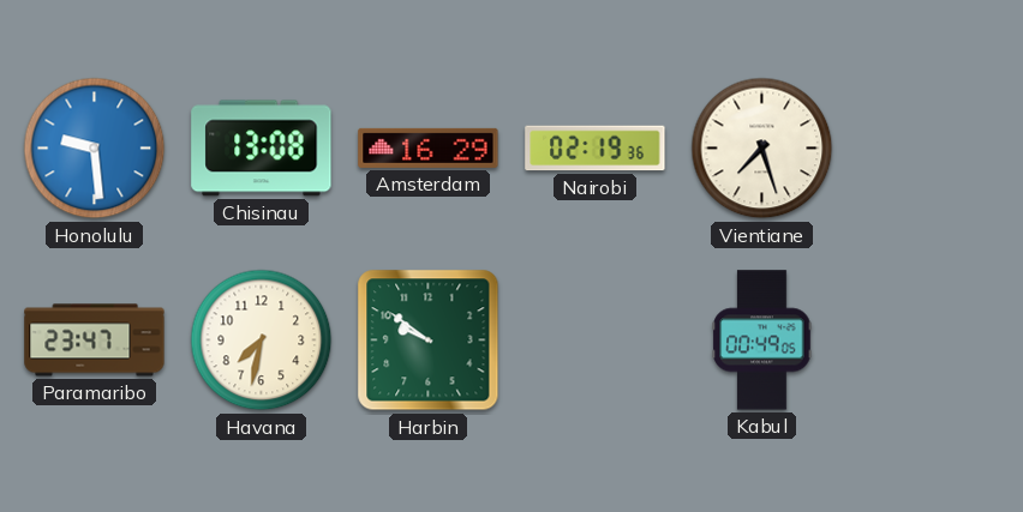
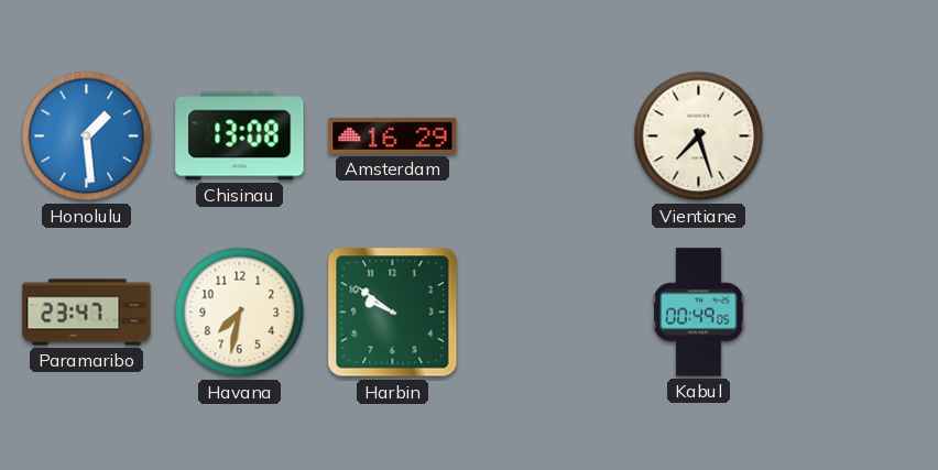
Honolulu: 9:29 -> 1:29 (87, 136)
Nairobi: 02:19 -> none (596, 149)
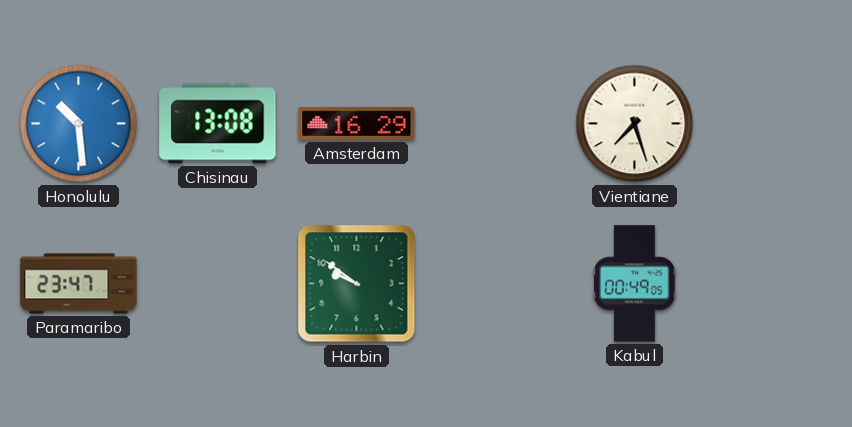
Honolulu: 1:29 -> 10:29 (79, 124)
Havana: 7:32 -> none (240, 313)
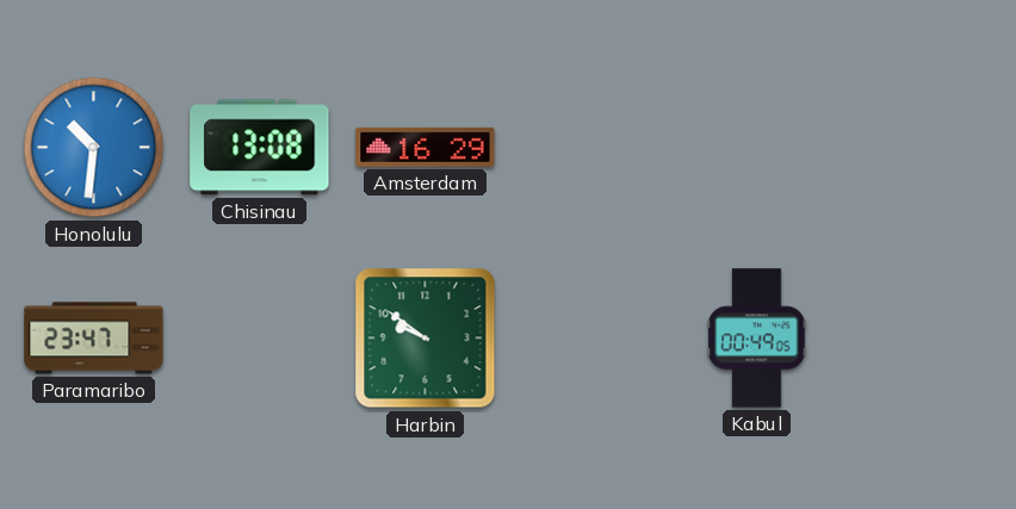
Honolulu: 10:29 -> 10:31 (94, 148)
Vientiane: 7:27 -> none (635, 124)
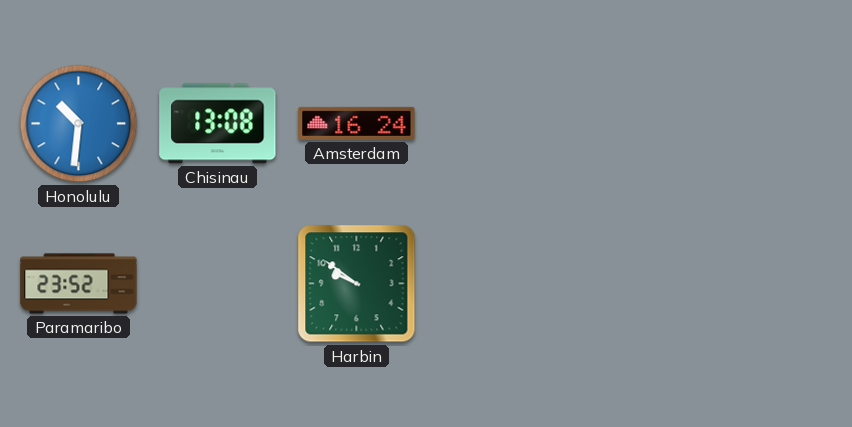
Amsterdam: 16:29 -> 16:24 (357, 123)
Paramaribo: 23:47 -> 23:52 (79, 284)
Kabul: 00:49 -> none (757, 339)
